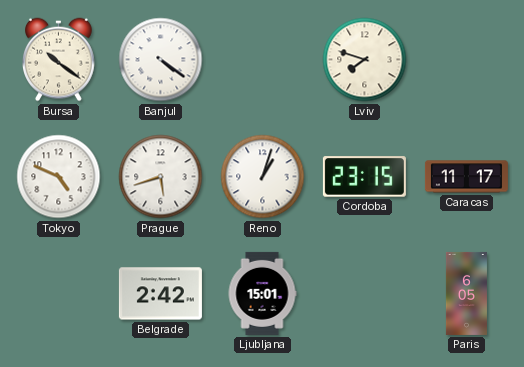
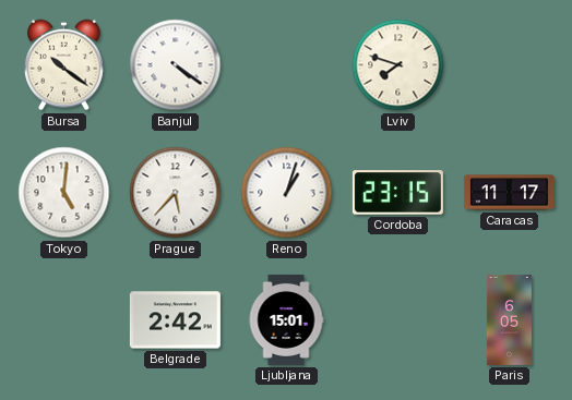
Tokyo: 4:49 -> 5:01 (64, 193)
Prague: 5:42 -> 5:37 (176, 193)
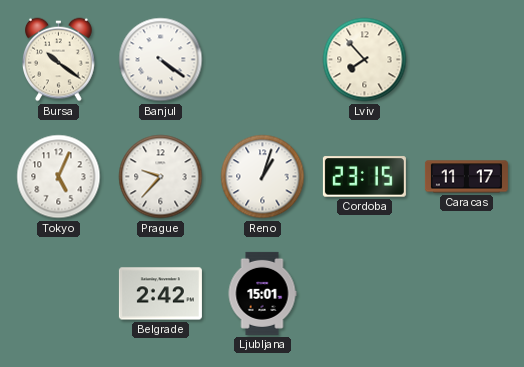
Lviv: 7:48 -> 7:53 (365, 60)
Tokyo: 5:01 -> 5:04 (59, 177)
Prague: 5:37 -> 9:37 (161, 177)
Paris: 6:05 -> none (509, 319)
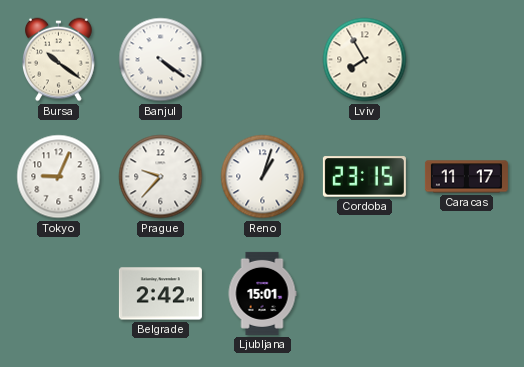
Lviv: 7:53 -> 7:55 (365, 60)
Tokyo: 5:04 -> 9:04 (59, 177)
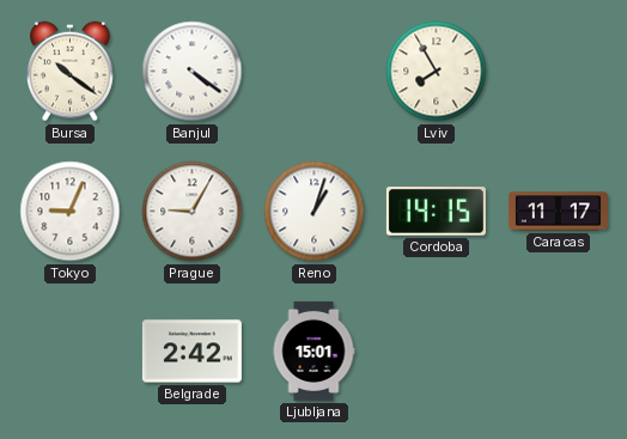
Prague: 9:37 -> 9:05 (193, 212)
Cordoba: 23:15 -> 14:15 (436, 212)
